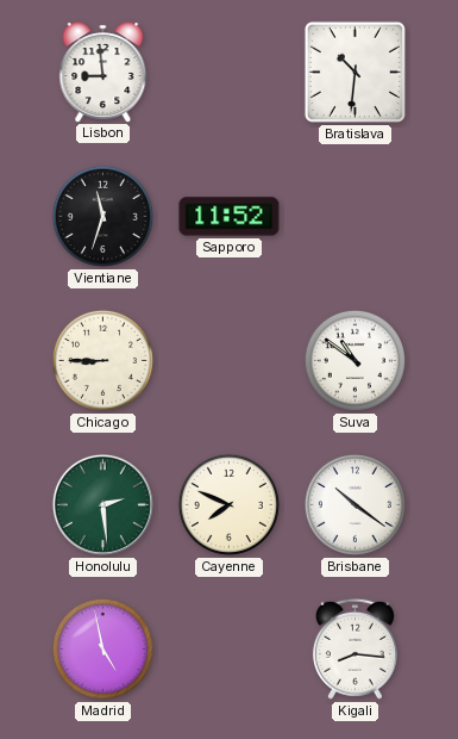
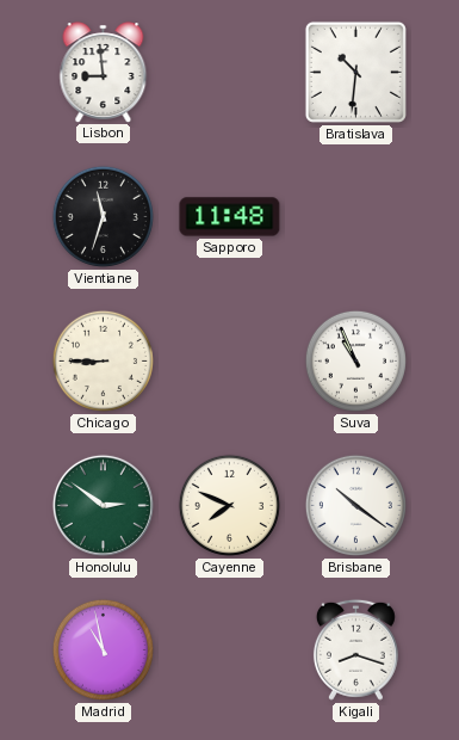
Sapporo: 11:52 -> 11:48 (230, 217)
Suva: 10:51 -> 10:56 (355, 360)
Honolulu: 2:29 -> 2:51 (103, 505)
Madrid: 4:58 -> 10:58 (103, 649)
Kigali: 8:16 -> 8:18 (355, 649)
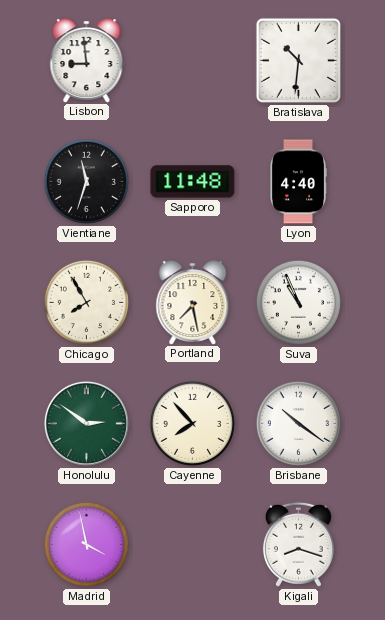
Lyon: none -> 4:40 (299, 182)
Chicago: 8:45 -> 7:55 (86, 302)
Portland: none -> 7:28 (193, 302)
Cayenne: 7:49 -> 7:53 (192, 423)
Madrid: 10:58 -> 3:58 (86, 544)
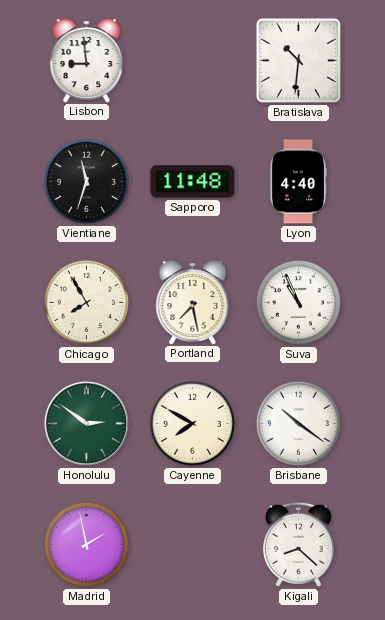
Cayenne: 7:53 -> 7:50 (192, 423)
Madrid: 3:58 -> 1:58 (86, 544)
Kigali: 8:18 -> 8:22 (298, 544)
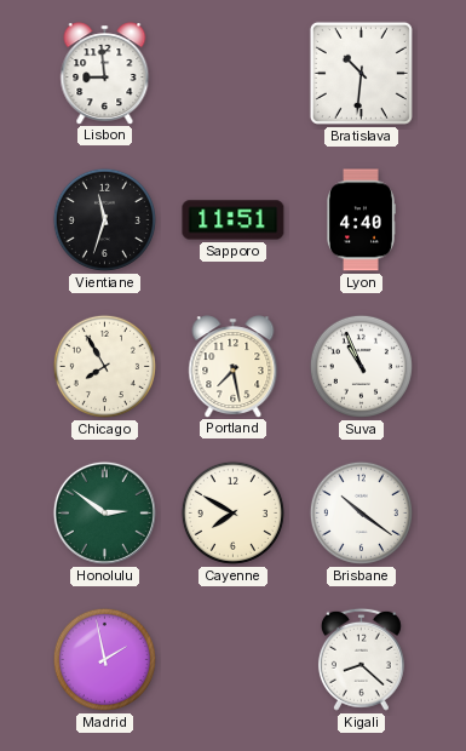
Sapporo: 11:48 -> 11:51 (234, 220)
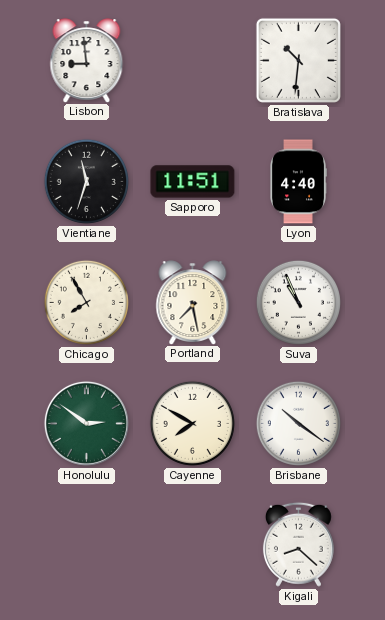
Madrid: 1:58 -> none (104, 659)
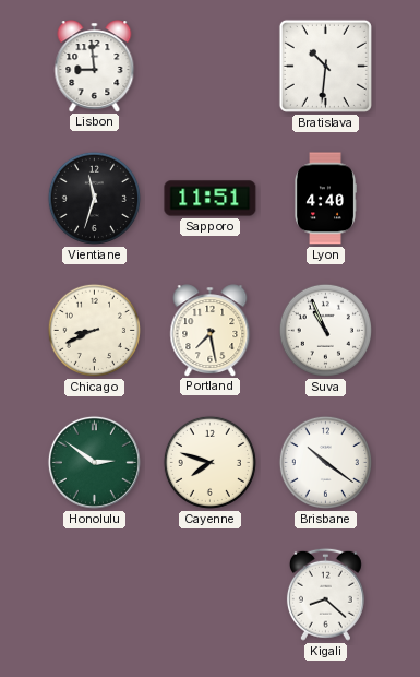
Chicago: 7:55 -> 8:41 (94, 330)
Cayenne: 7:50 -> 7:48 (209, 462)
